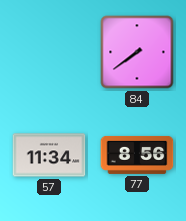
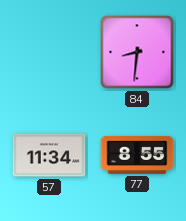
84: 7:39 -> 8:31 (137, 52)
77: 8:56 -> 8:55 (137, 155)
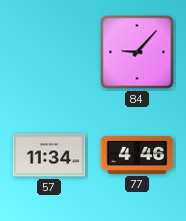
84: 8:31 -> 9:07 (137, 52)
77: 8:55 -> 4:46 (137, 155)
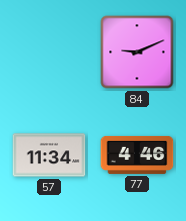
84: 9:07 -> 9:11 (137, 52)
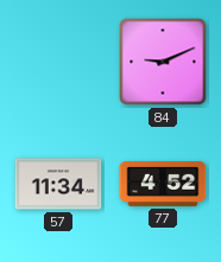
77: 4:46 -> 4:52 (163, 184)
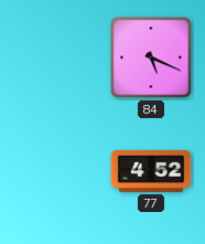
84: 9:11 -> 5:19 (151, 57)
57: 11:34 -> none (58, 184)
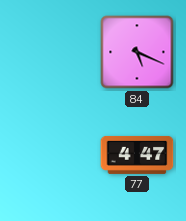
77: 4:52 -> 4:47 (137, 155)
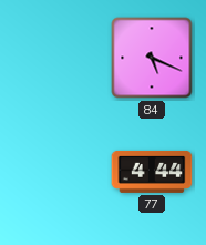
77: 4:47 -> 4:44 (152, 172)
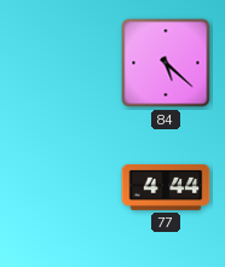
84: 5:19 -> 5:22 (166, 63)
